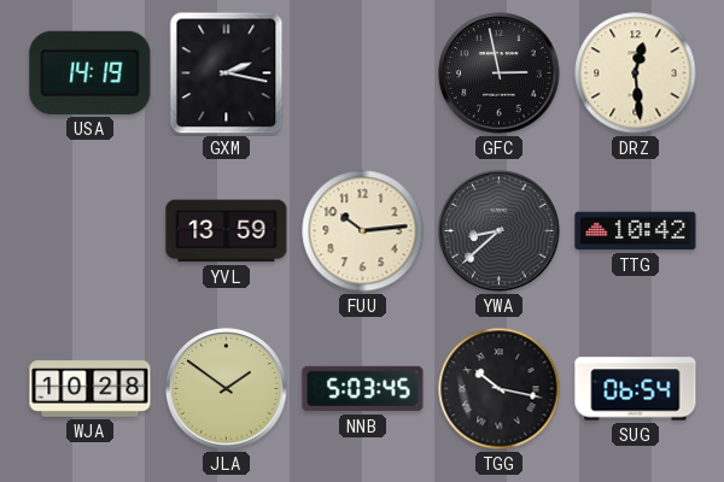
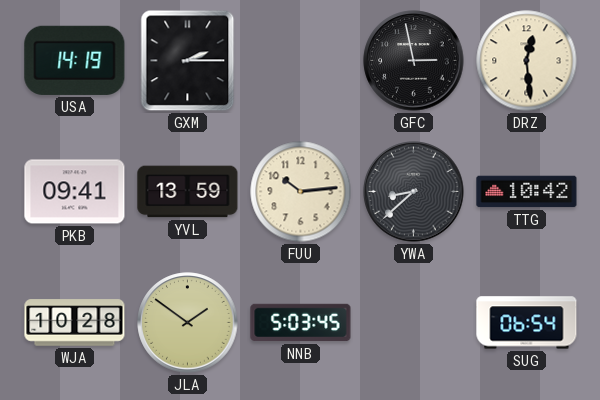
GXM: 2:17 -> 2:15 (188, 61)
PKB: none -> 09:41 (75, 192)
TGG: 10:17 -> none (500, 389)
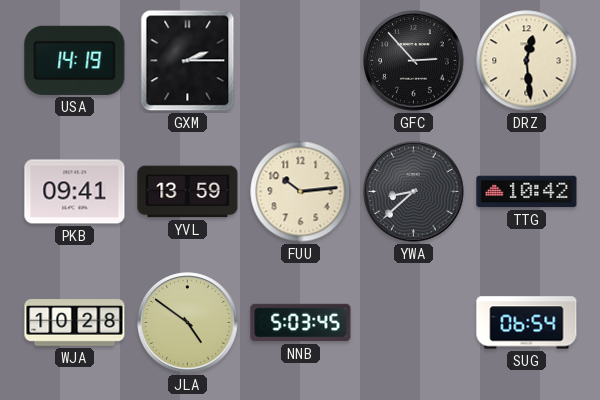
GFC: 2:58 -> 2:53 (414, 61)
JLA: 1:51 -> 4:51 (188, 323)
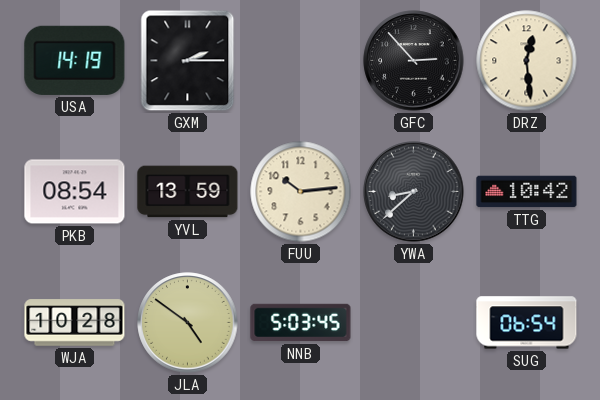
PKB: 09:41 -> 08:54 (75, 192)
